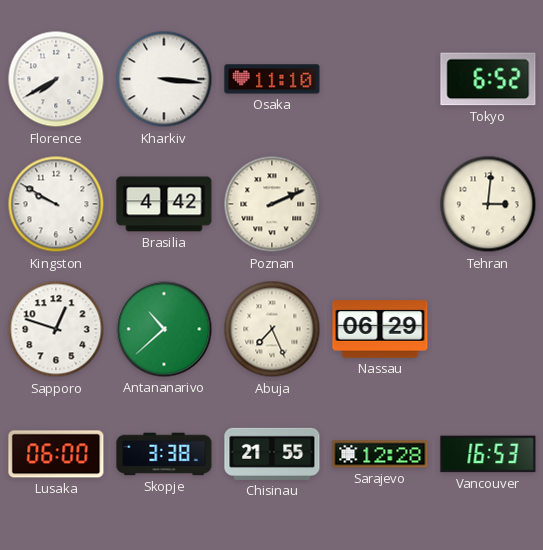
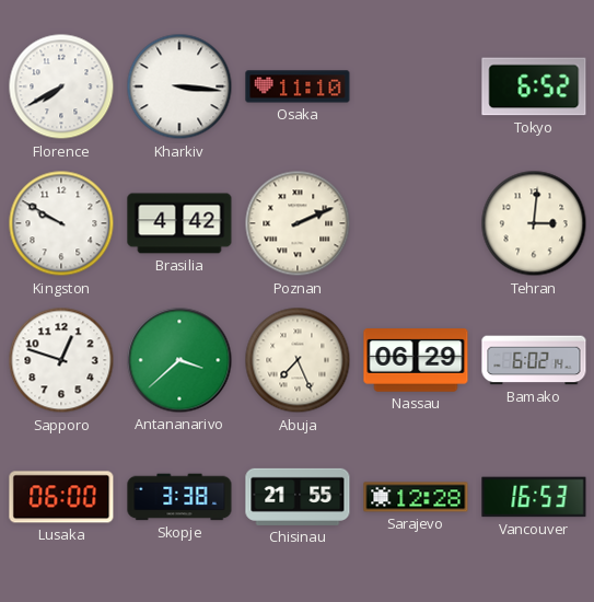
Antananarivo: 10:38 -> 3:38 (179, 360)
Bamako: none -> 6:02 (534, 360)
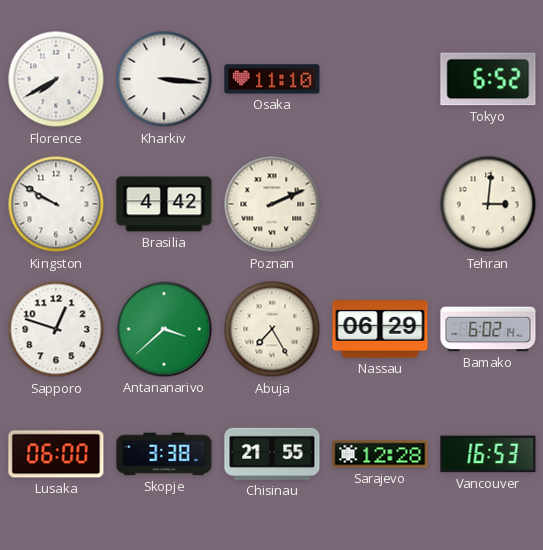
Abuja: 7:26 -> 7:25 (272, 329)
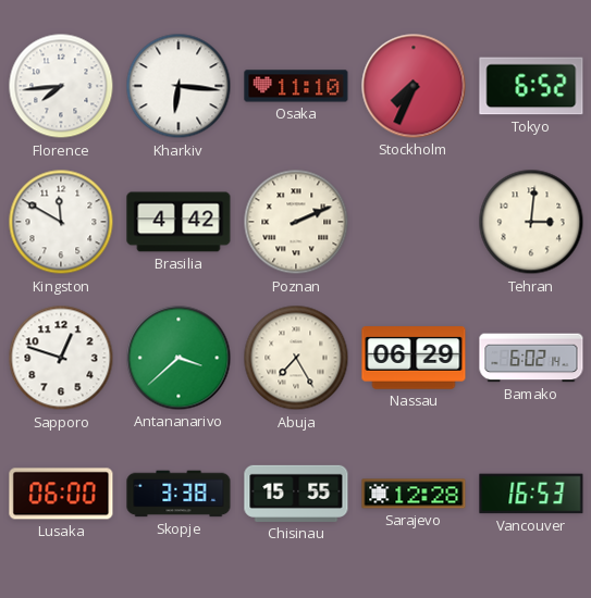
Florence: 7:40 -> 7:44 (61, 86)
Kharkiv: 3:16 -> 6:16 (178, 86)
Stockholm: none -> 7:34 (414, 86)
Kingston: 9:50 -> 11:50 (61, 222)
Chisinau: 21:55 -> 15:55 (296, 494)
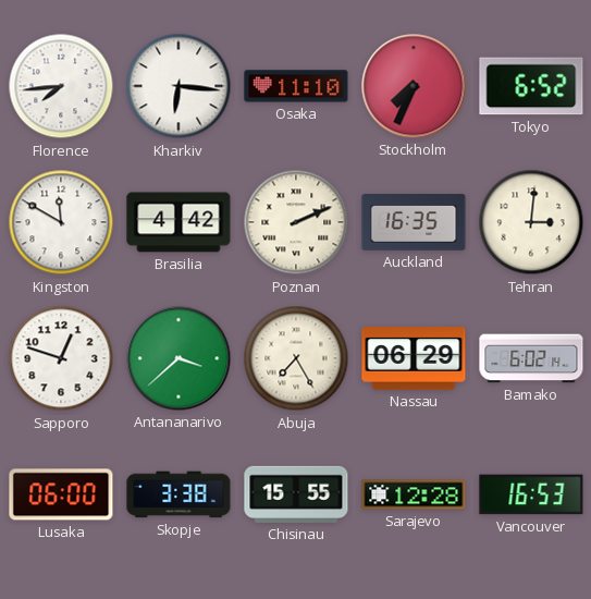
Auckland: none -> 16:35 (414, 222)
